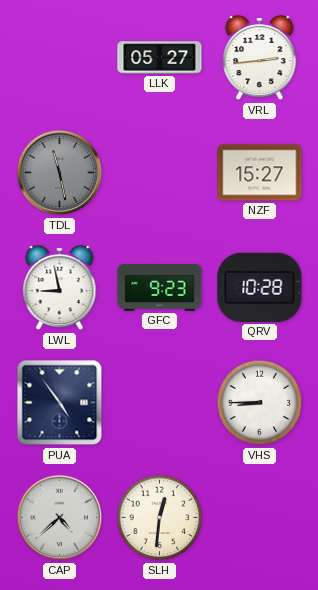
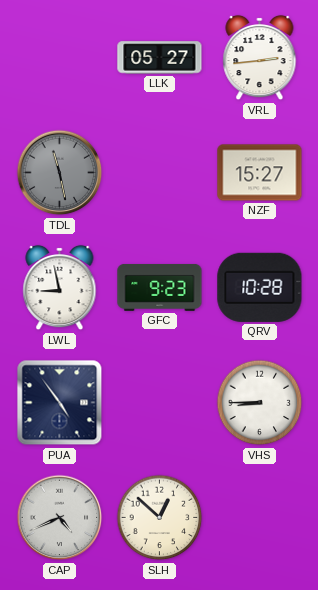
CAP: 4:38 -> 4:41 (60, 518)
SLH: 12:31 -> 12:52 (160, 518)
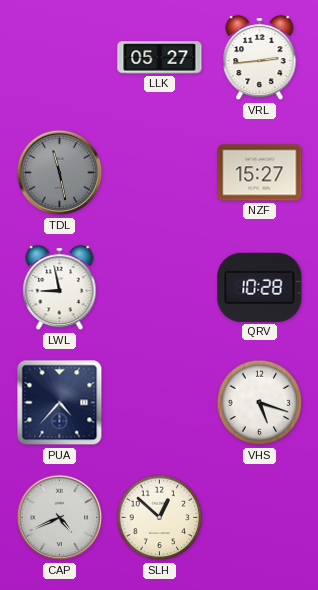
GFC: 9:23 -> none (160, 287)
PUA: 4:54 -> 4:37 (60, 403)
VHS: 8:45 -> 5:18 (260, 403)
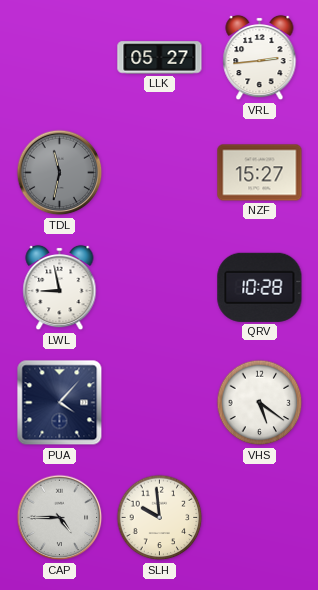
TDL: 11:28 -> 11:32 (60, 173)
PUA: 4:37 -> 4:07 (60, 403)
VHS: 5:18 -> 5:21 (260, 403)
CAP: 4:41 -> 4:45 (60, 518)
SLH: 12:52 -> 9:59 (160, 518)
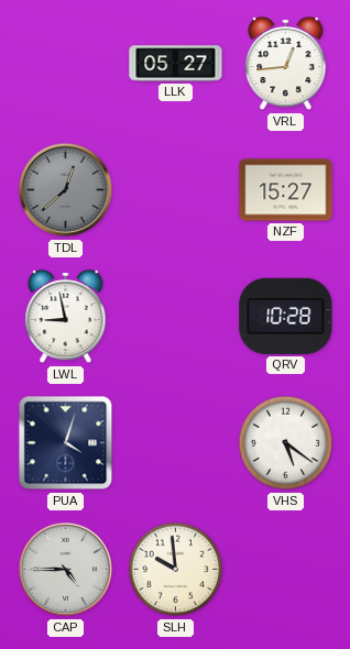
VRL: 2:44 -> 12:44 (286, 64)
TDL: 11:32 -> 12:38 (66, 190)
PUA: 4:07 -> 4:03 (66, 443)
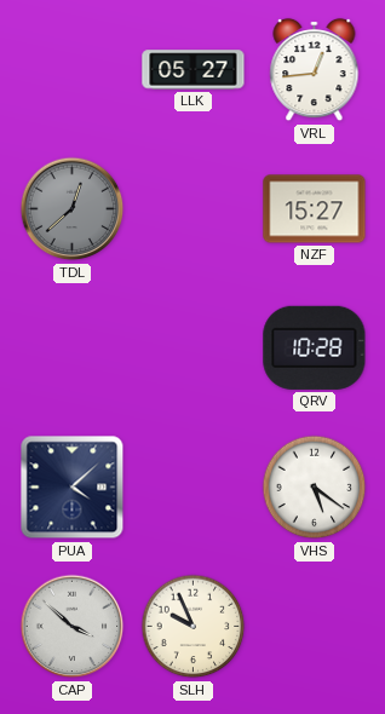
LWL: 8:58 -> none (66, 317)
PUA: 4:03 -> 4:08 (73, 488)
CAP: 4:45 -> 3:52 (73, 627)
SLH: 9:59 -> 9:56 (194, 627)
